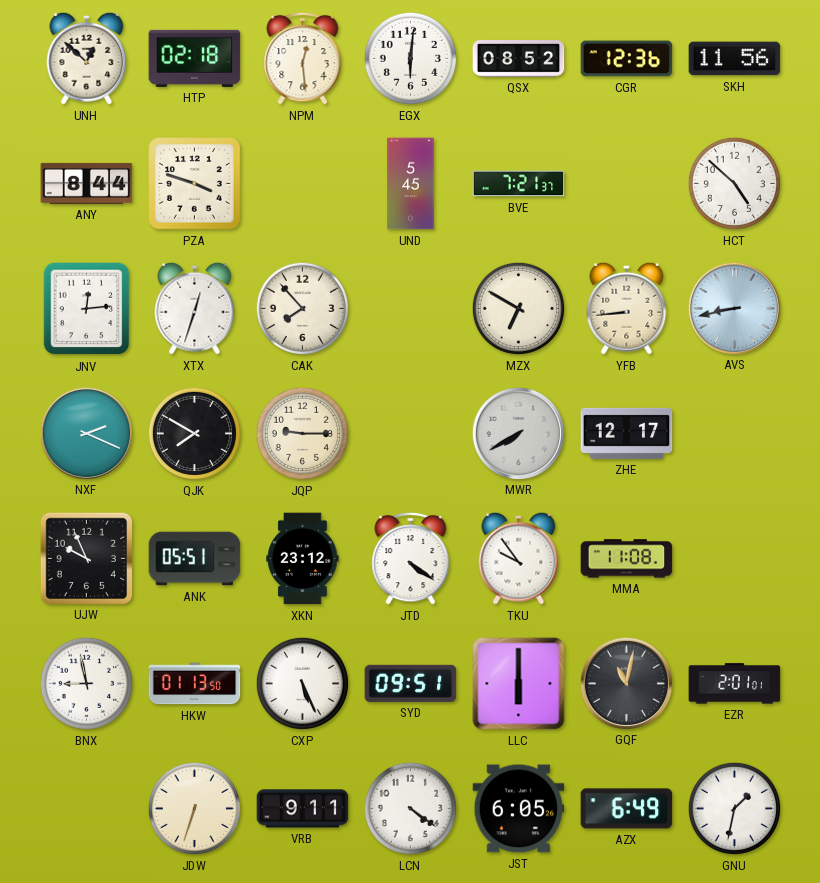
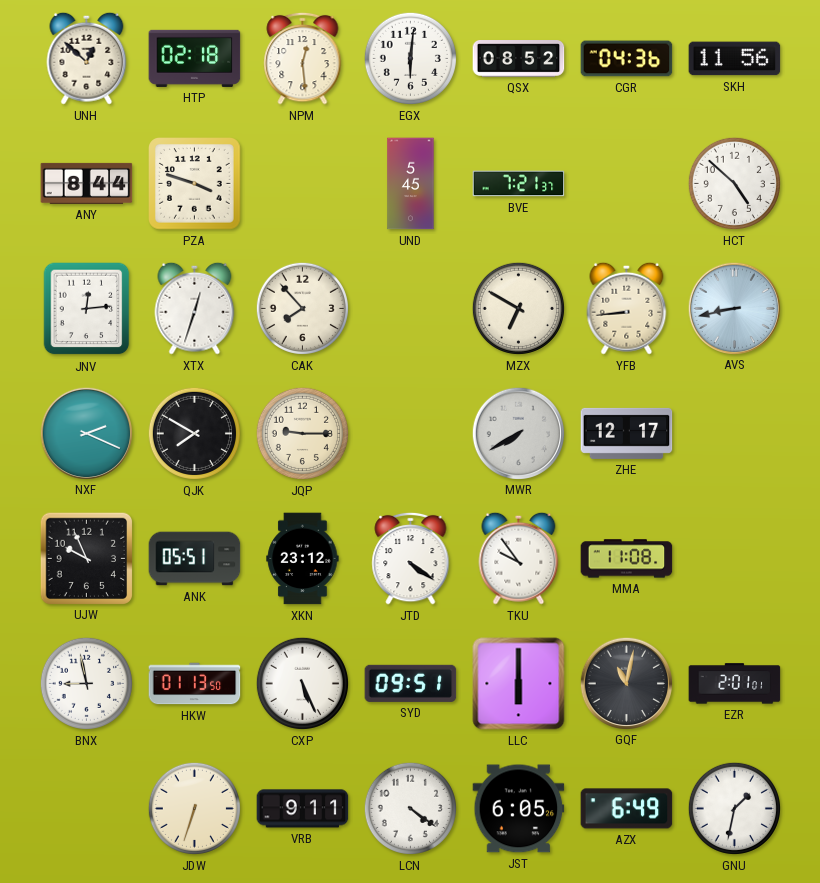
CGR: 12:36 -> 04:36 (627, 59)
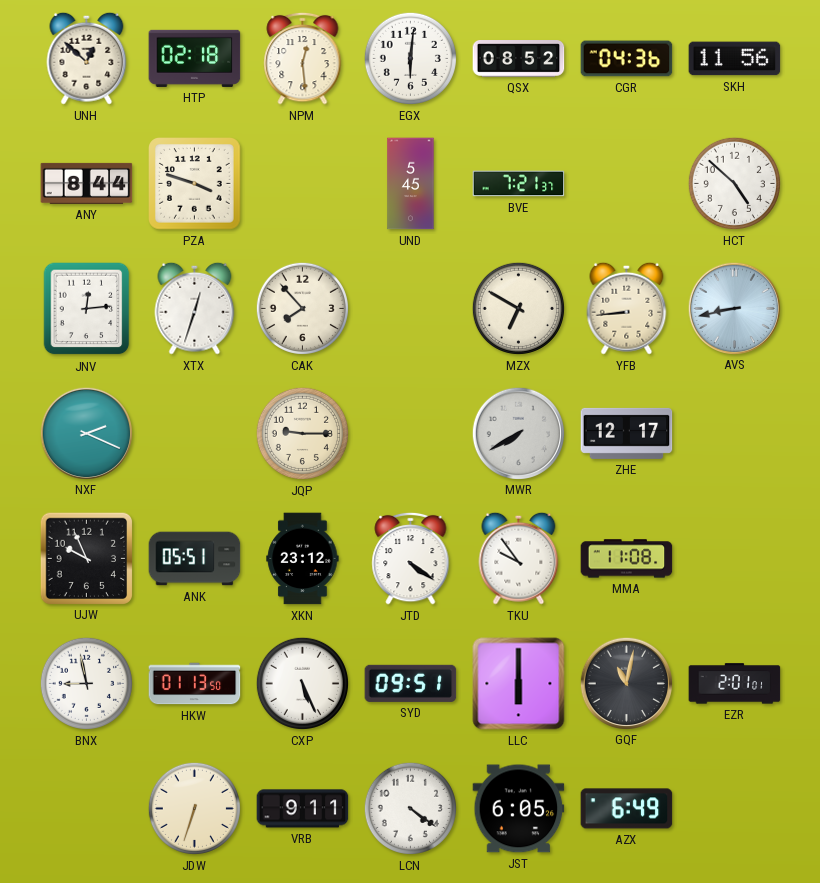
QJK: 7:50 -> none (194, 433)
GNU: 1:32 -> none (734, 808)
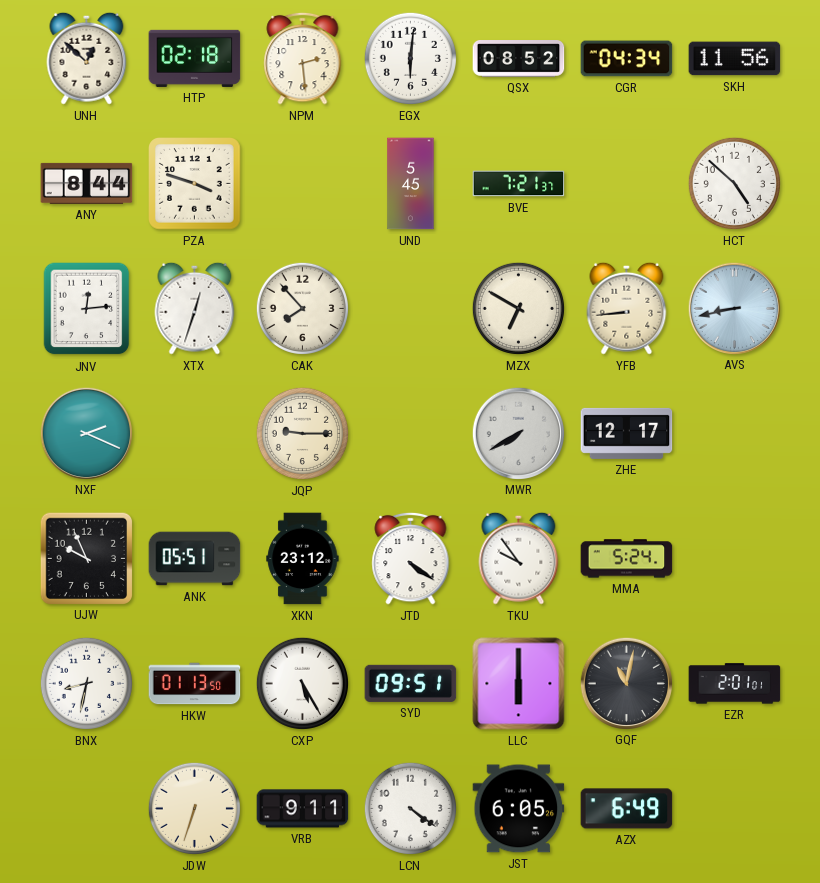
NPM: 12:29 -> 2:29 (303, 58)
CGR: 04:36 -> 04:34 (627, 59)
MMA: 11:08 -> 5:24 (627, 559)
BNX: 8:58 -> 8:32 (86, 683)
CXP: 5:26 -> 5:25 (302, 683)
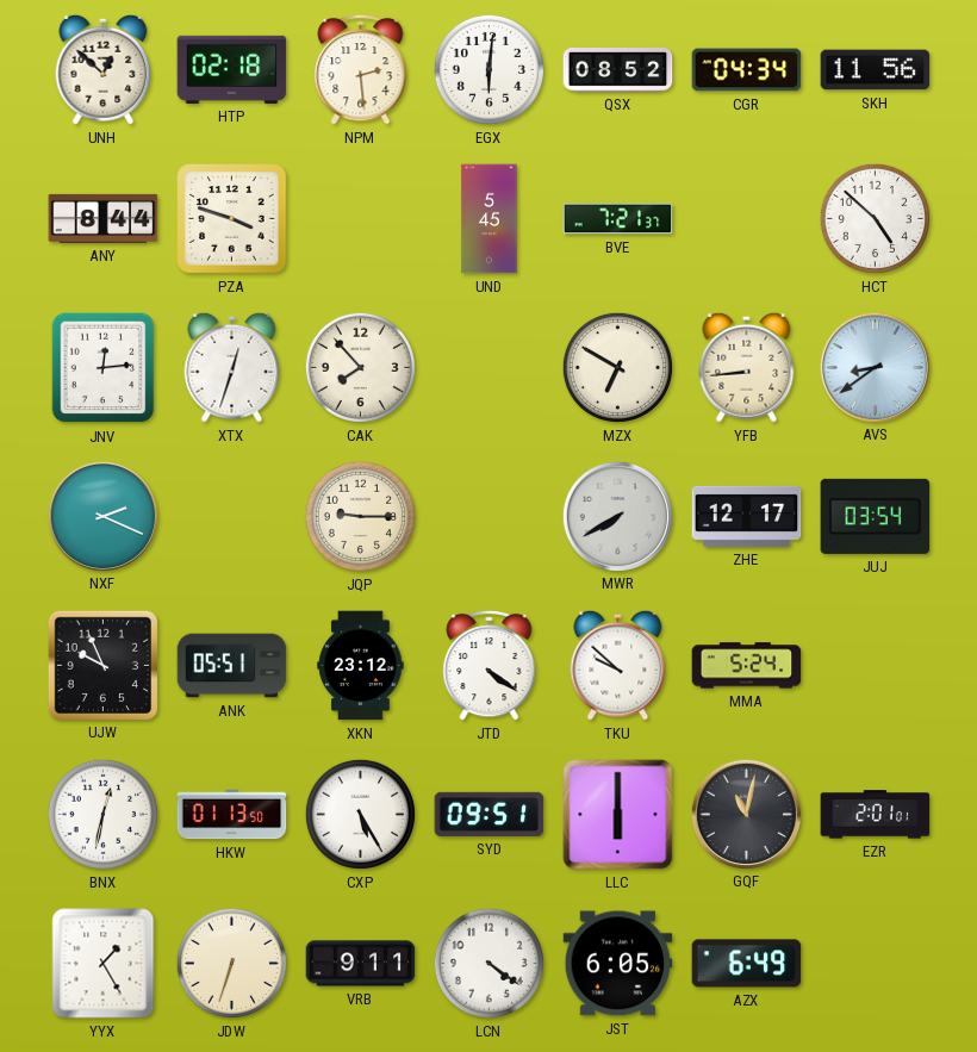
AVS: 8:43 -> 8:39 (875, 367)
JUJ: none -> 03:54 (876, 516)
TKU: 9:54 -> 9:52 (618, 665)
BNX: 8:32 -> 12:32 (102, 814)
YYX: none -> 1:25 (104, 964)
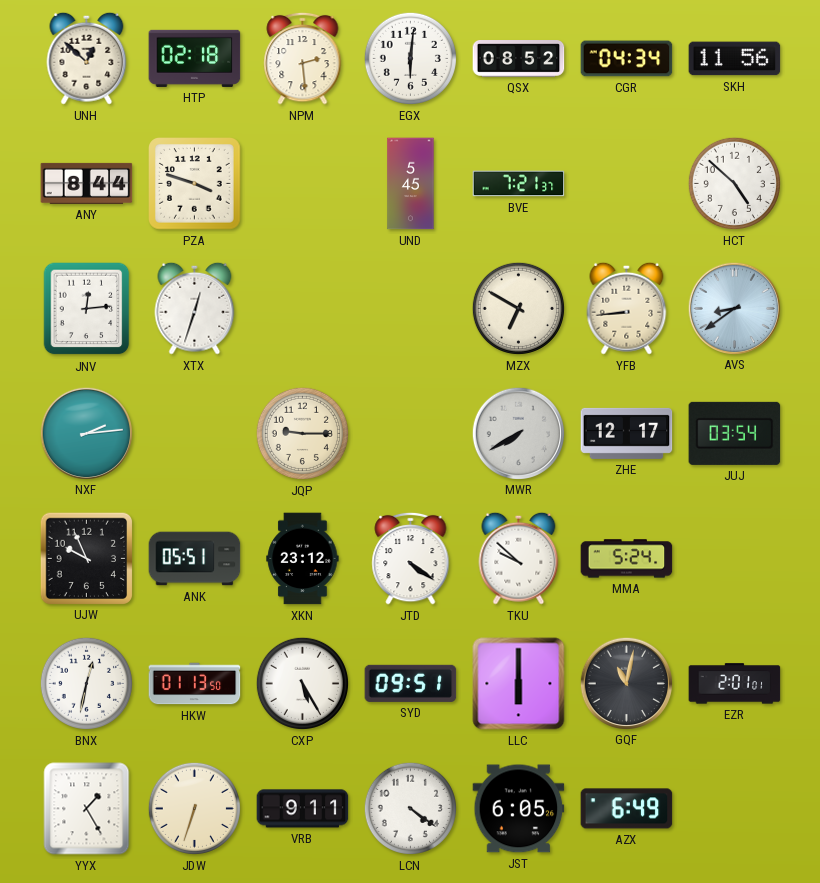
CAK: 7:53 -> none (360, 367)
NXF: 2:19 -> 2:14 (86, 433)
